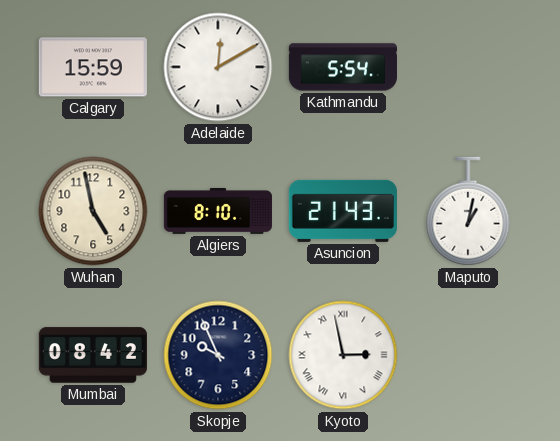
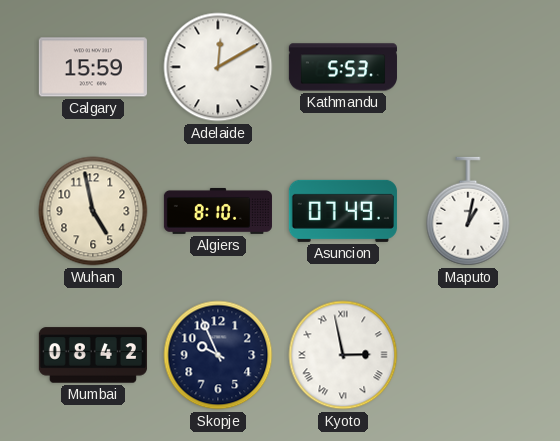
Kathmandu: 5:54 -> 5:53 (343, 67)
Asuncion: 21:43 -> 07:49 (343, 211)
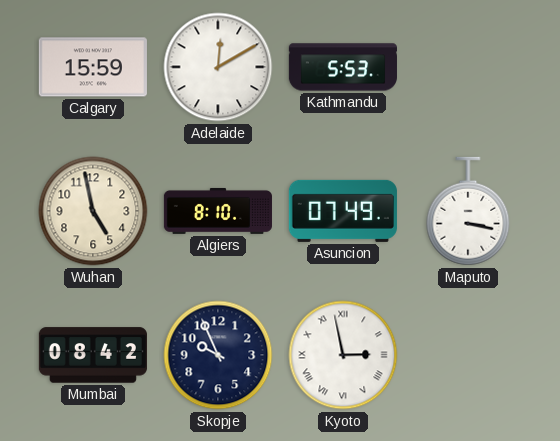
Maputo: 1:02 -> 3:17 (468, 211)
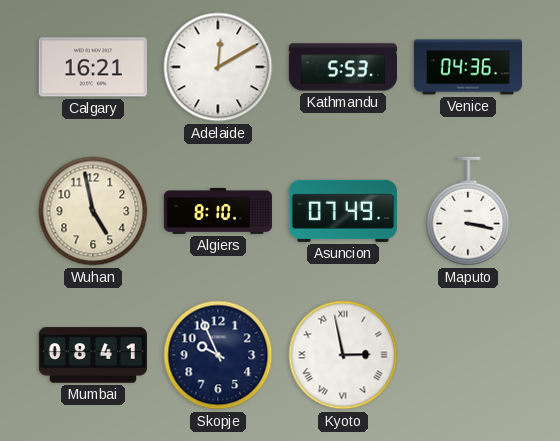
Calgary: 15:59 -> 16:21 (93, 67)
Venice: none -> 04:36 (468, 67)
Mumbai: 08:42 -> 08:41 (93, 355)
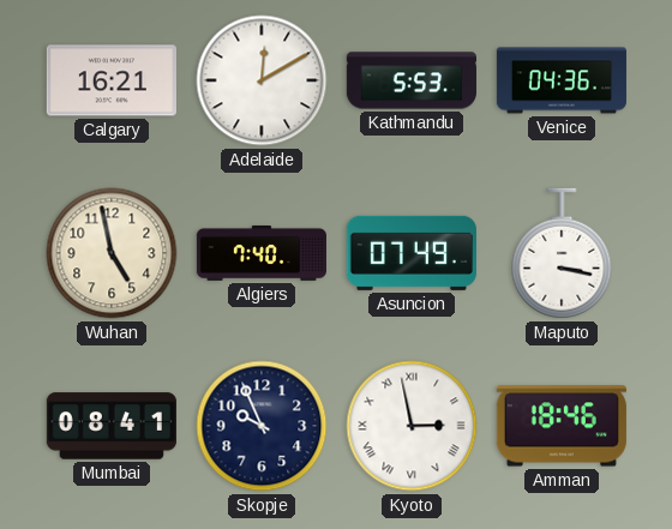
Algiers: 8:10 -> 7:40 (262, 253)
Amman: none -> 18:46 (562, 426)
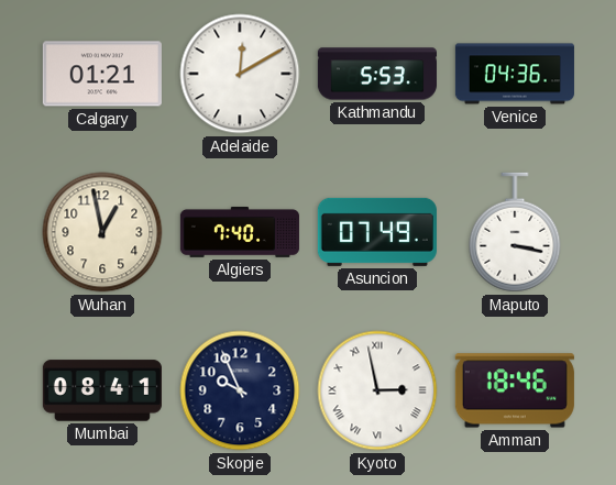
Calgary: 16:21 -> 01:21 (102, 74)
Wuhan: 4:58 -> 12:58 (102, 232)
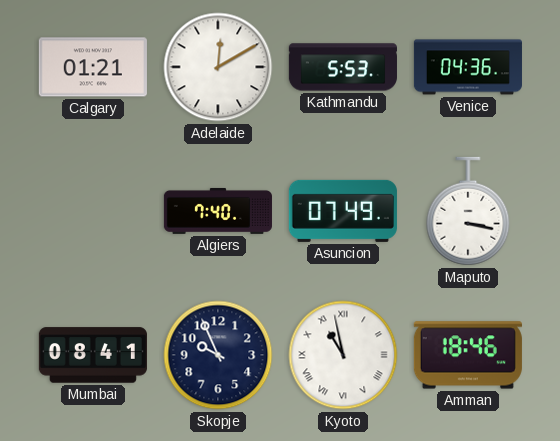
Wuhan: 12:58 -> none (102, 232)
Kyoto: 2:58 -> 10:58 (343, 355)
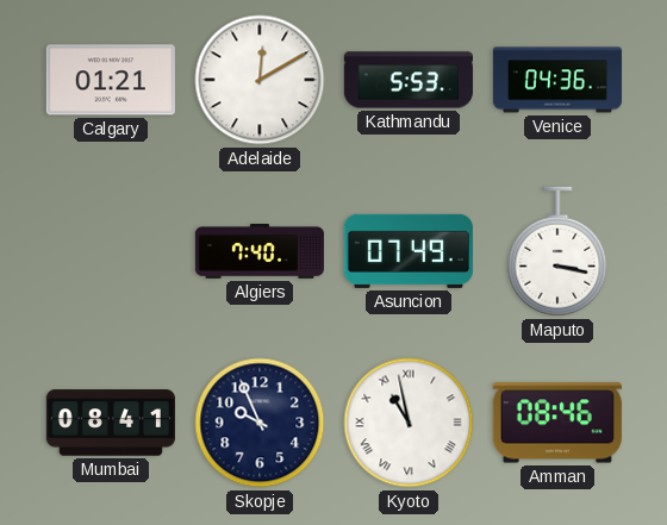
Amman: 18:46 -> 08:46 (557, 423)
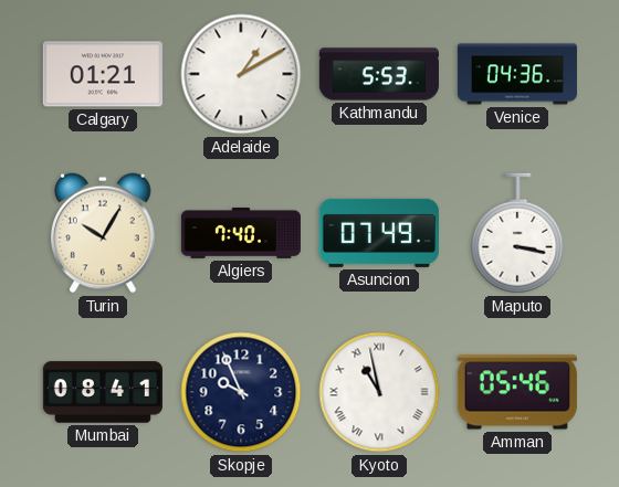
Adelaide: 12:10 -> 1:10 (241, 74)
Turin: none -> 10:05 (104, 233)
Amman: 08:46 -> 05:46 (517, 392)
